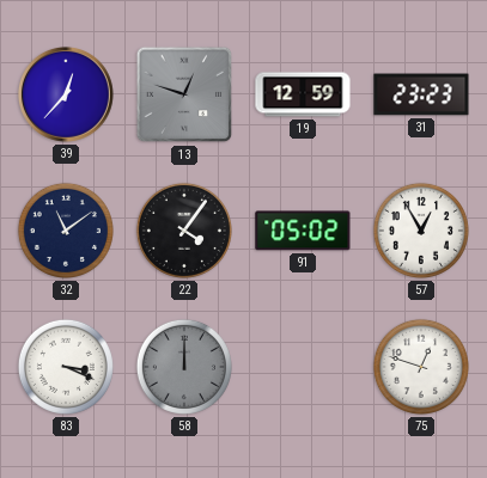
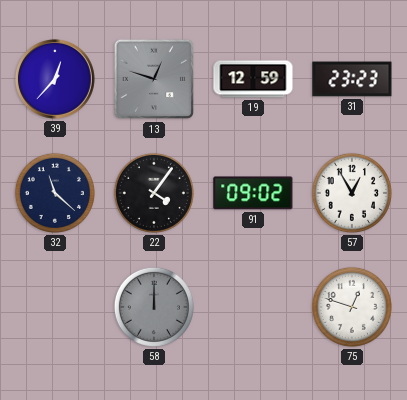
32: 11:09 -> 11:22 (55, 193)
91: 05:02 -> 09:02 (253, 193)
83: 3:19 -> none (66, 367)
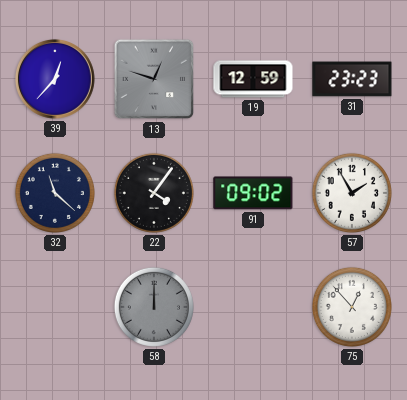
57: 12:55 -> 1:55 (352, 193)
75: 12:48 -> 12:53 (352, 307)
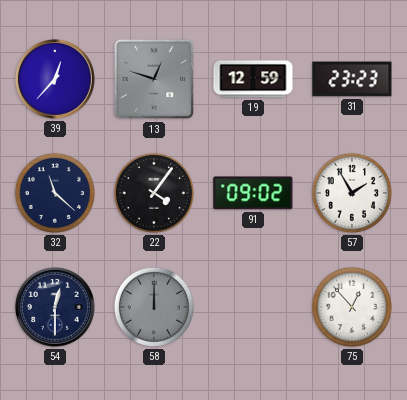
54: none -> 12:30 (55, 307)
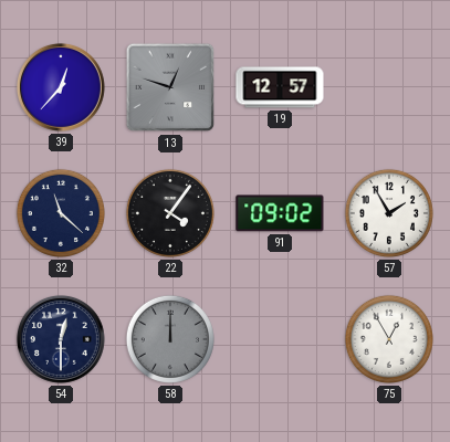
19: 12:59 -> 12:57 (280, 87)
31: 23:23 -> none (352, 79)
75: 12:53 -> 12:55 (389, 339)
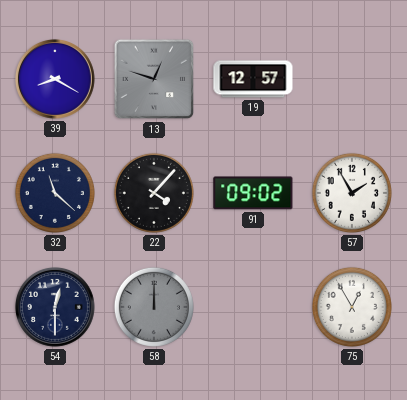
39: 12:37 -> 8:20 (55, 79)
22: 4:06 -> 4:07 (154, 193)
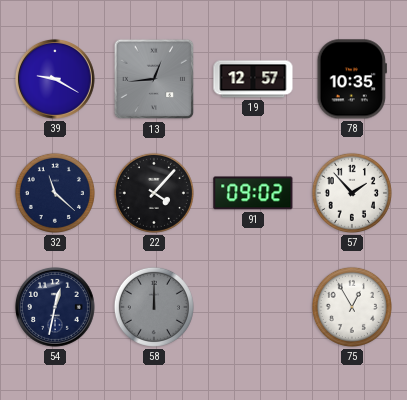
39: 8:20 -> 9:20 (55, 79)
13: 12:48 -> 12:44 (154, 79)
78: none -> 10:35 (352, 79)
57: 1:55 -> 1:53 (352, 193)
54: 12:30 -> 12:32 (55, 307)
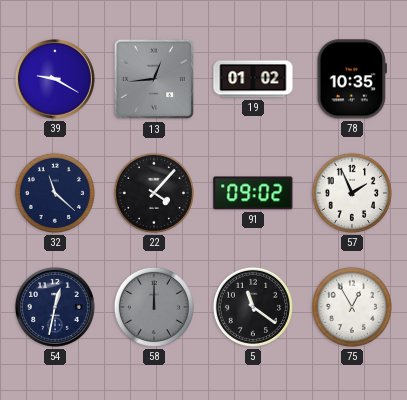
19: 12:57 -> 01:02 (253, 79)
57: 1:53 -> 1:56 (352, 193)
5: none -> 11:21 (253, 307)
